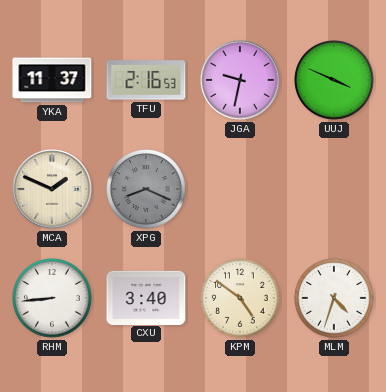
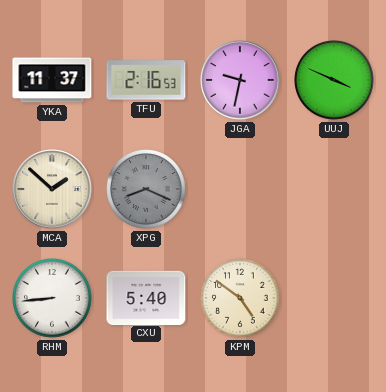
MCA: 1:49 -> 1:52 (52, 189)
CXU: 3:40 -> 5:40 (146, 297)
MLM: 4:33 -> none (334, 298)
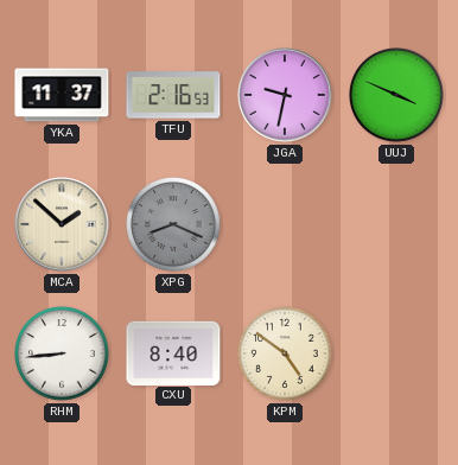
CXU: 5:40 -> 8:40 (173, 352)
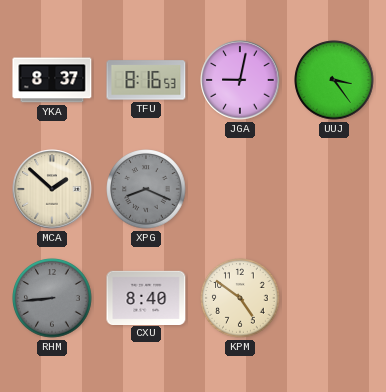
YKA: 11:37 -> 8:37 (52, 80)
TFU: 2:16 -> 8:16 (146, 80)
JGA: 9:32 -> 9:02 (240, 80)
UUJ: 3:49 -> 3:24 (334, 80)
RHM dial: white -> grey (52, 298)
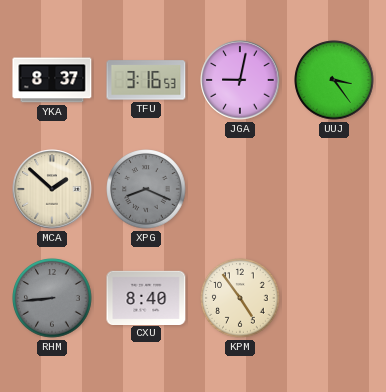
TFU: 8:16 -> 3:16 (146, 80)
KPM: 4:51 -> 4:54 (240, 298)
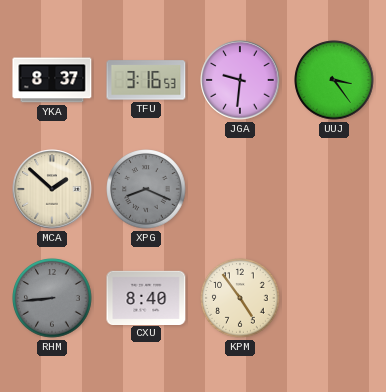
JGA: 9:02 -> 9:31 (240, 80)
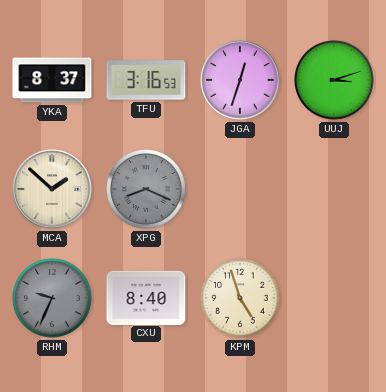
JGA: 9:31 -> 12:33 (240, 80)
UUJ: 3:24 -> 3:12 (334, 80)
RHM: 8:44 -> 9:34 (52, 298)
KPM: 4:54 -> 4:57 (240, 298)
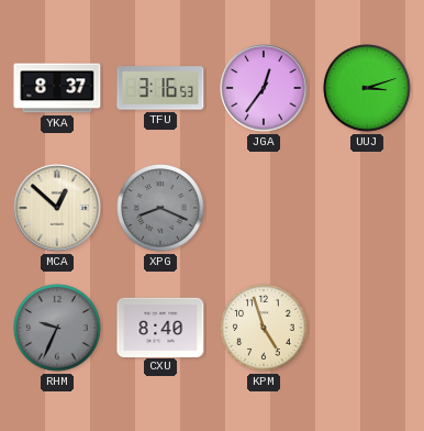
JGA: 12:33 -> 12:36 (264, 88)
MCA: 1:52 -> 12:52 (57, 208)
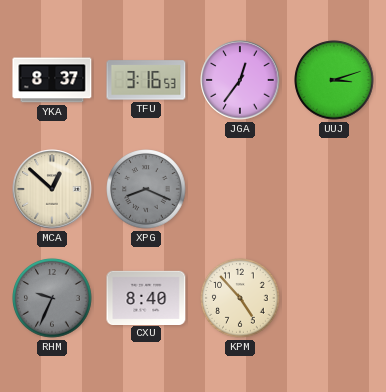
KPM: 4:57 -> 4:53 (240, 298)
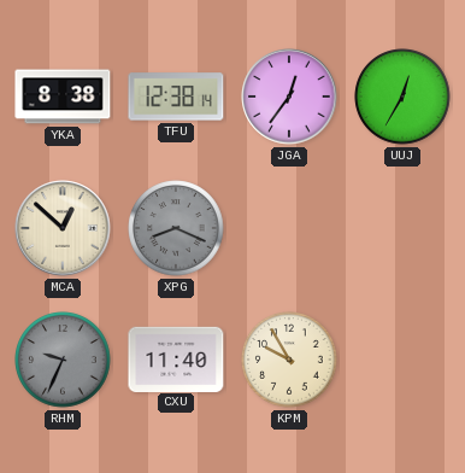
YKA: 8:37 -> 8:38 (63, 97)
TFU: 3:16 -> 12:38 (176, 97)
UUJ: 3:12 -> 12:35 (402, 97)
CXU: 8:40 -> 11:40 (176, 358)
KPM: 4:53 -> 9:55 (289, 360)
